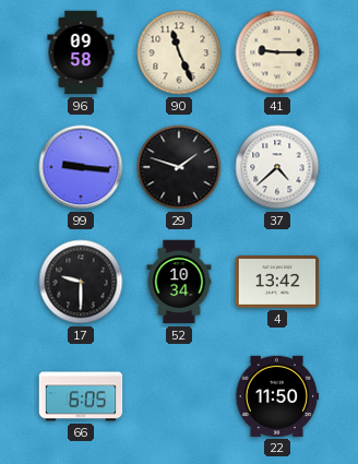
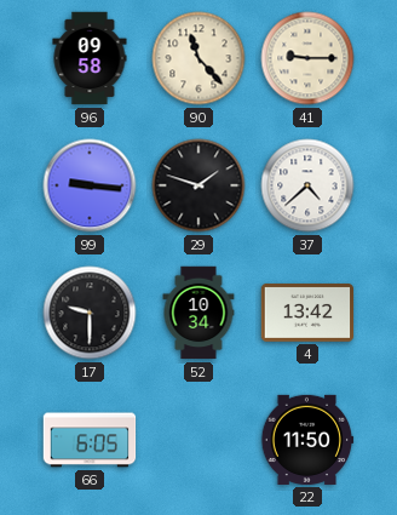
90: 11:26 -> 11:23 (198, 58)
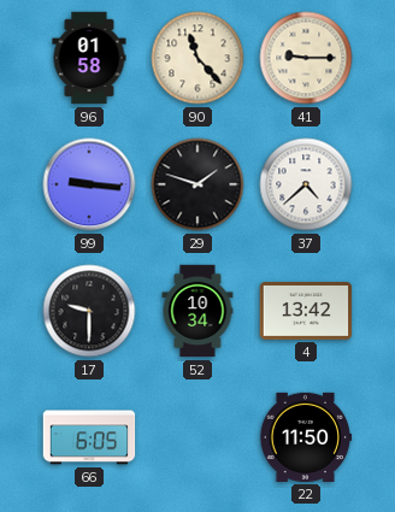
96: 09:58 -> 01:58 (89, 58)
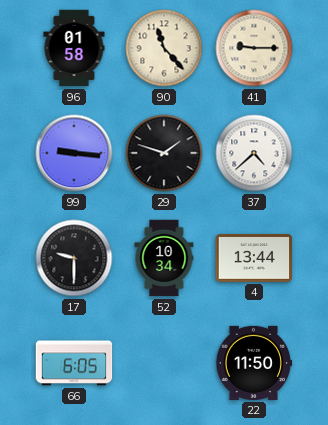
4: 13:42 -> 13:44 (254, 258)
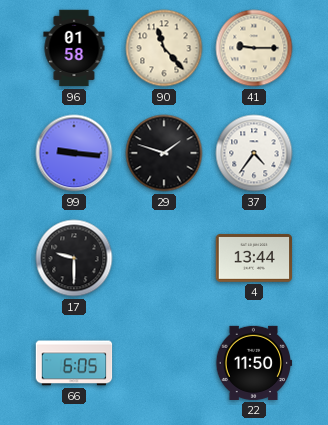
37: 4:38 -> 4:36 (254, 153)
52: 10:34 -> none (164, 258)
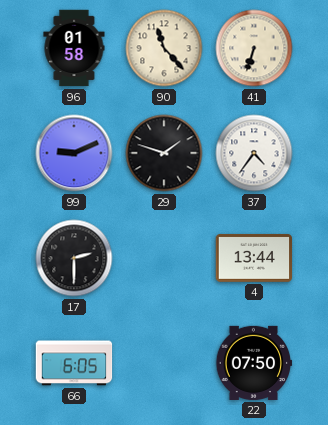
41: 9:15 -> 6:33 (254, 48)
99: 9:16 -> 9:11 (74, 153)
17: 9:30 -> 2:30 (74, 258)
22: 11:50 -> 07:50 (254, 363)
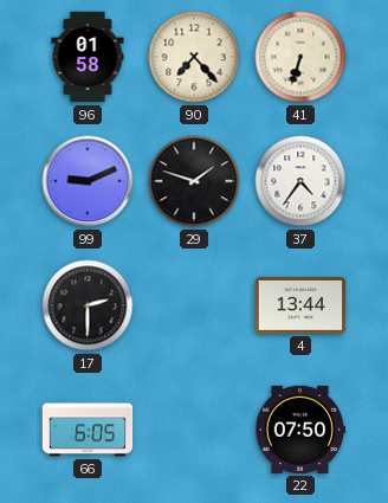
90: 11:23 -> 7:23 (194, 57)
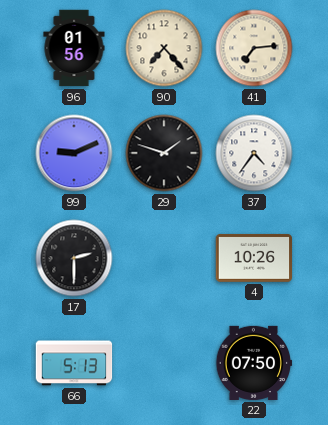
96: 01:58 -> 01:56 (74, 48)
41: 6:33 -> 7:14 (254, 48)
4: 13:44 -> 10:26 (254, 258)
66: 6:05 -> 5:13 (74, 363)
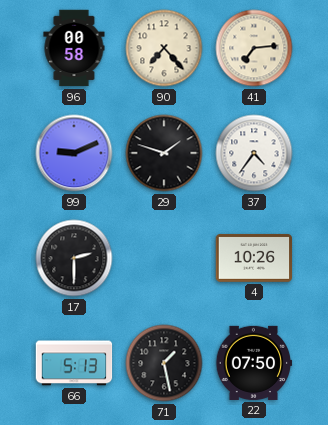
96: 01:56 -> 00:58 (74, 48)
71: none -> 1:28 (164, 363)
